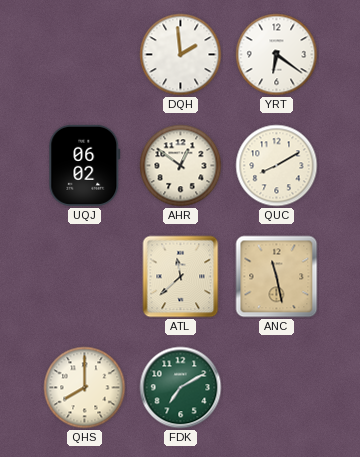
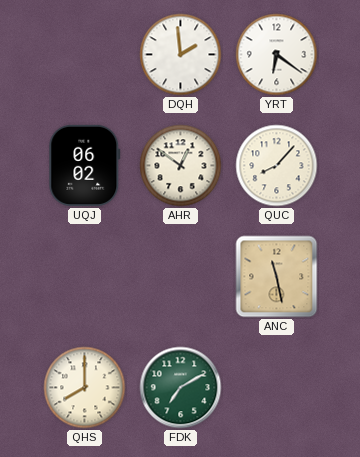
QUC: 8:10 -> 8:07 (277, 166)
ATL: 11:38 -> none (181, 277)
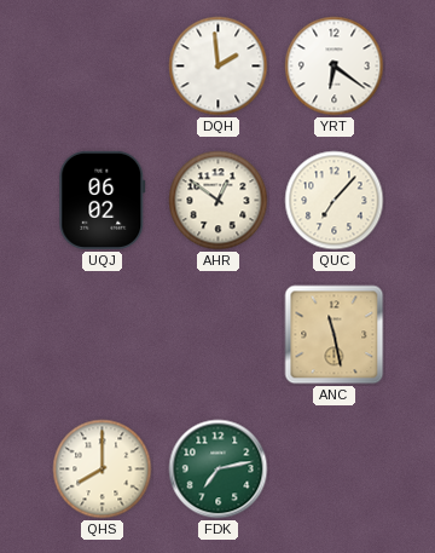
QUC: 8:07 -> 7:07 (335, 201)
FDK: 7:10 -> 7:13 (219, 470)
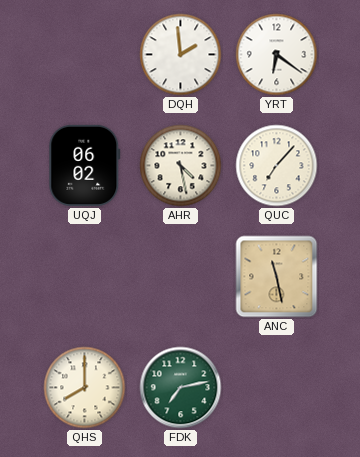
AHR: 12:51 -> 4:28 (181, 166)
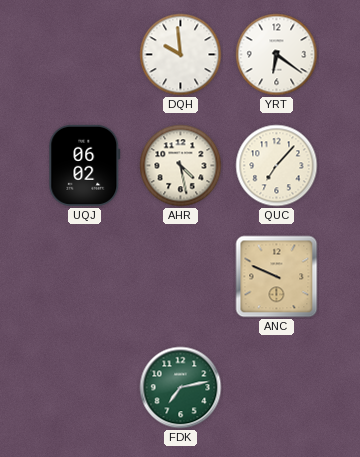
DQH: 1:59 -> 9:59 (181, 55)
ANC: 11:28 -> 9:49 (277, 277)
QHS: 8:00 -> none (85, 388)
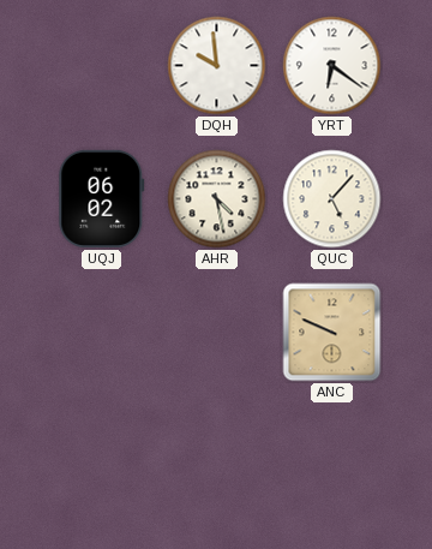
QUC: 7:07 -> 5:07 (332, 199)
FDK: 7:13 -> none (181, 388)
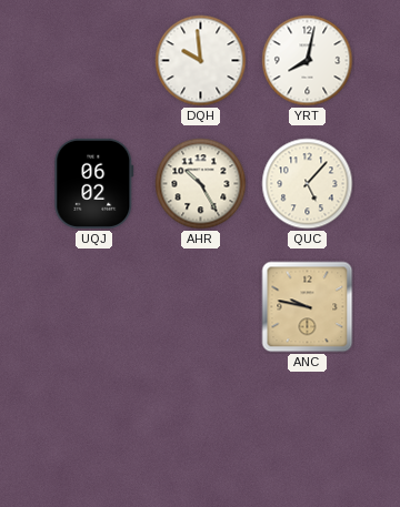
YRT: 6:21 -> 8:02 (308, 61)
AHR: 4:28 -> 10:25 (201, 184)
ANC: 9:49 -> 9:47 (308, 307)
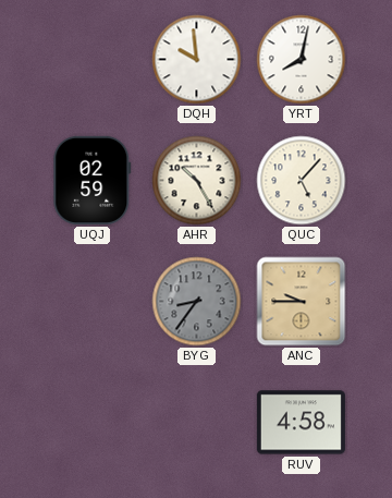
UQJ: 06:02 -> 02:59 (93, 180)
BYG: none -> 8:36 (197, 302)
ANC: 9:47 -> 9:45 (302, 302)
RUV: none -> 4:58 (301, 423)
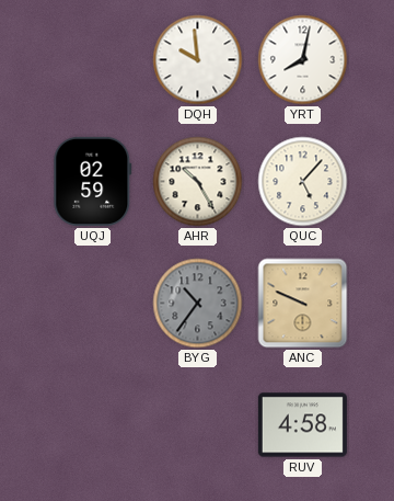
BYG: 8:36 -> 10:36 (198, 304)
ANC: 9:45 -> 9:49 (303, 304)
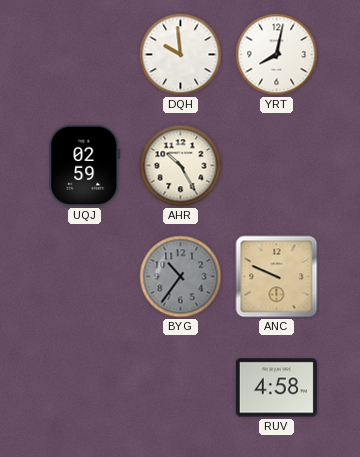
QUC: 5:07 -> none (303, 182)
